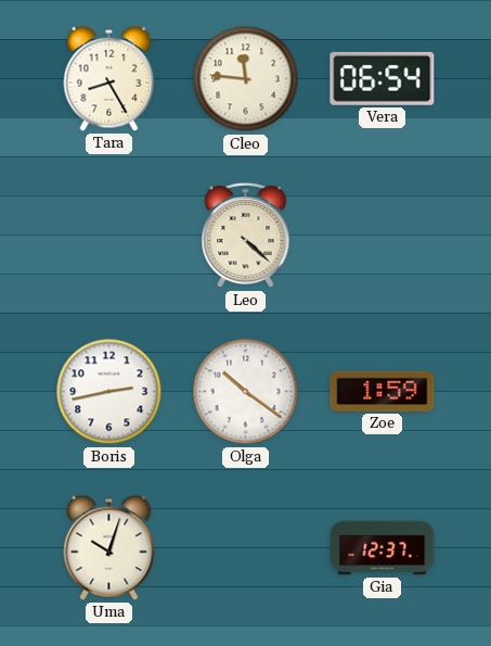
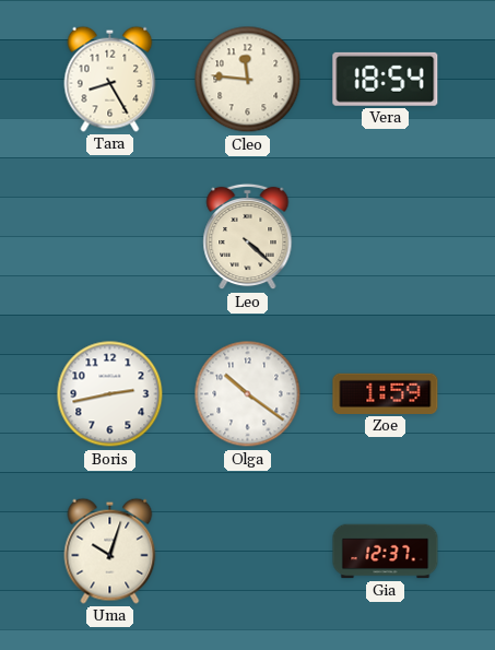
Vera: 06:54 -> 18:54 (386, 79)
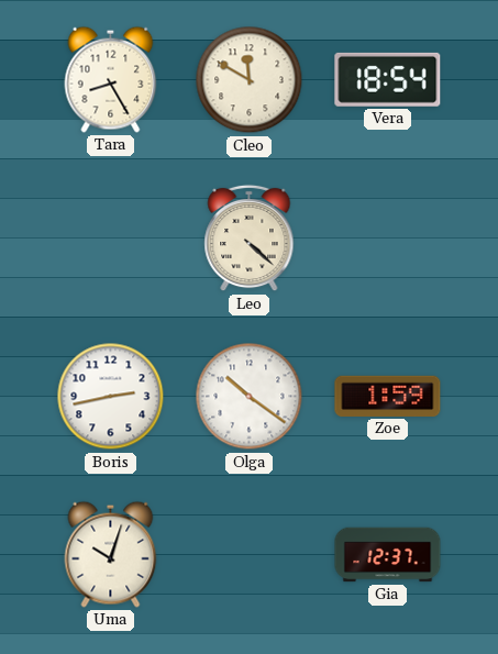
Cleo: 11:46 -> 11:50 (250, 80)
